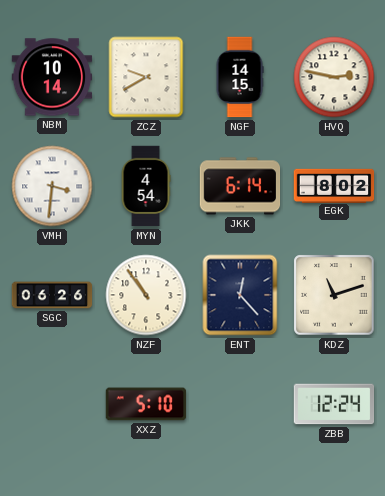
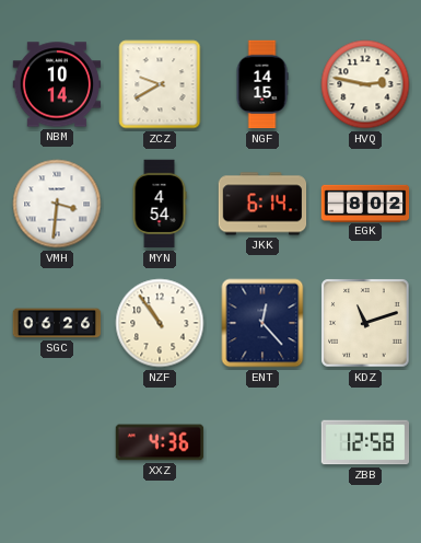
XXZ: 5:10 -> 4:36 (160, 442)
ZBB: 12:24 -> 12:58 (365, 442)
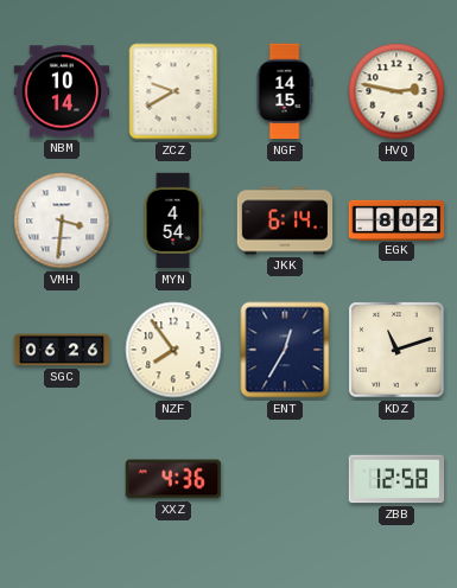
NZF: 10:54 -> 7:54 (173, 350)
ENT: 12:23 -> 12:35 (285, 350)
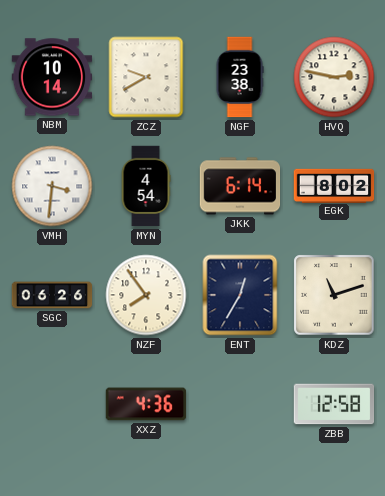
NGF: 14:15 -> 23:38 (240, 77)
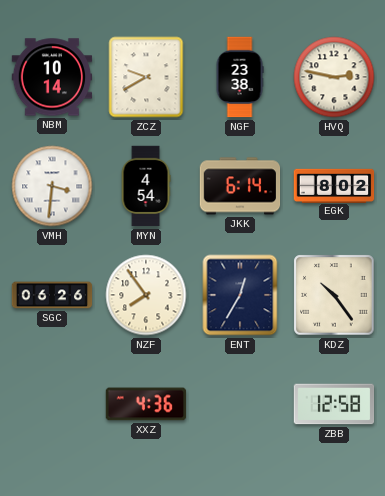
KDZ: 11:12 -> 10:24 (334, 295)
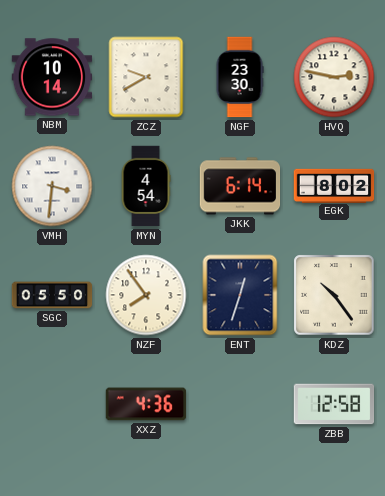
NGF: 23:38 -> 23:30 (240, 77)
SGC: 06:26 -> 05:50 (52, 295)
ENT: 12:35 -> 12:33 (240, 295)
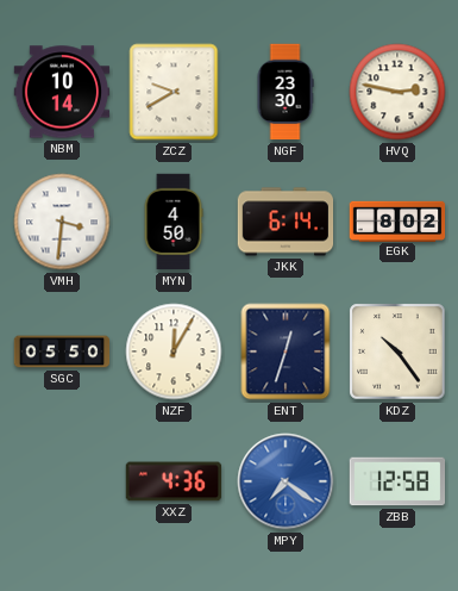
MYN: 4:54 -> 4:50 (174, 222)
NZF: 7:54 -> 12:05 (174, 352)
MPY: none -> 7:21 (286, 481)
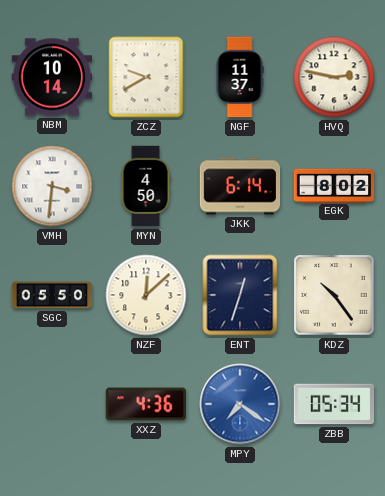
NGF: 23:30 -> 11:37 (240, 77)
NZF: 12:05 -> 12:08 (146, 295)
ZBB: 12:58 -> 05:34 (334, 404)
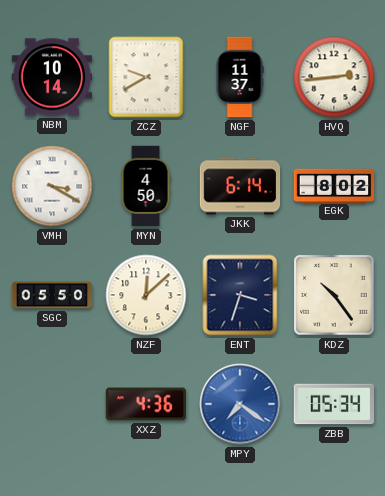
HVQ: 2:47 -> 2:44 (334, 77)
VMH: 3:31 -> 3:20 (52, 186)
ENT: 12:33 -> 3:33 (240, 295)
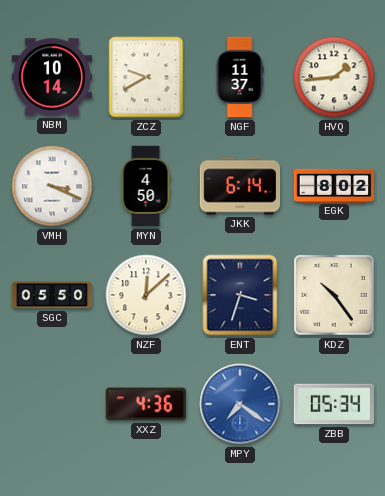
HVQ: 2:44 -> 1:44 (334, 77)
VMH: 3:20 -> 3:19 (52, 186)
